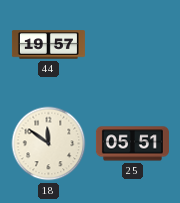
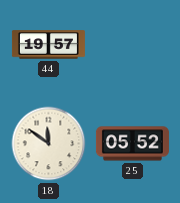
25: 05:51 -> 05:52 (132, 144)
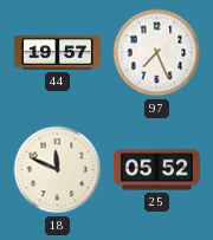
97: none -> 7:26 (157, 53)
18: 11:51 -> 11:49 (58, 170)
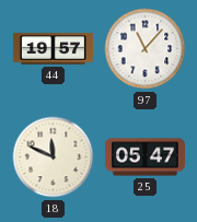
97: 7:26 -> 11:07 (146, 49)
25: 05:52 -> 05:47 (144, 157)
